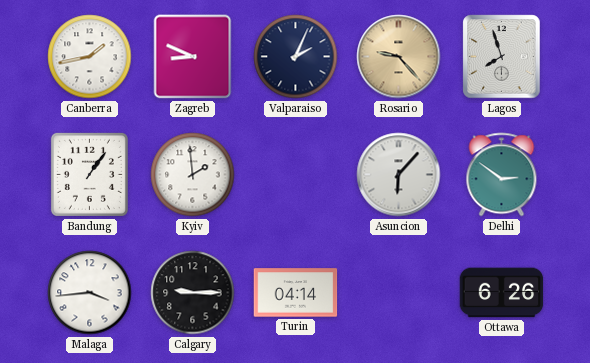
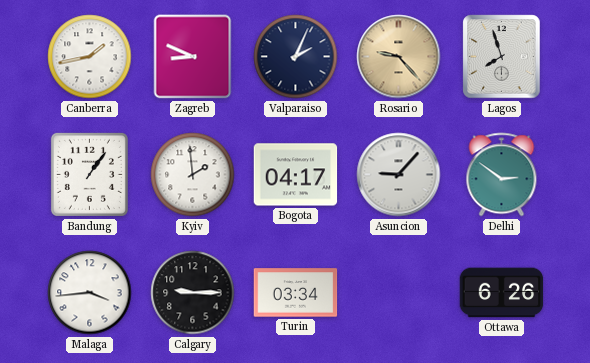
Bogota: none -> 04:17 (296, 175)
Asuncion: 6:07 -> 9:07 (399, 175)
Turin: 04:14 -> 03:34 (296, 293)
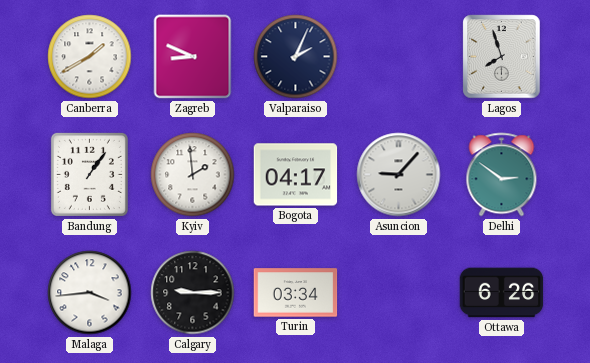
Canberra: 1:43 -> 1:40 (90, 57)
Rosario: 9:23 -> none (399, 57)
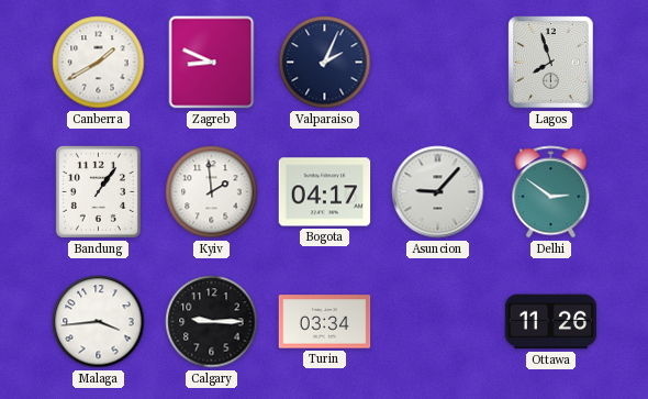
Ottawa: 6:26 -> 11:26 (551, 322)
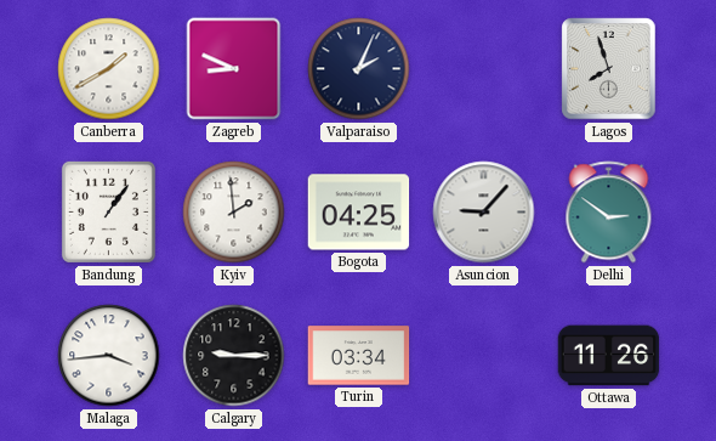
Bogota: 04:17 -> 04:25 (359, 213)
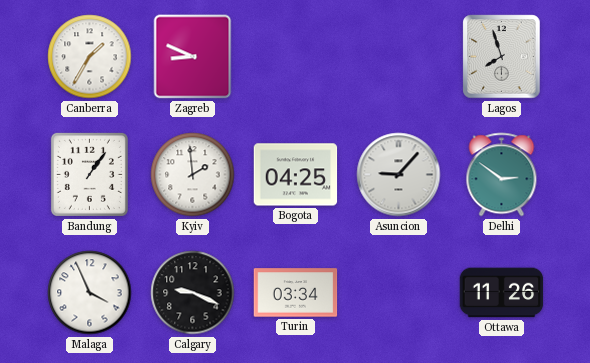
Canberra: 1:40 -> 1:35 (90, 57)
Valparaiso: 2:04 -> none (359, 69)
Malaga: 3:44 -> 3:56 (90, 293)
Calgary: 9:15 -> 9:19 (193, 293)
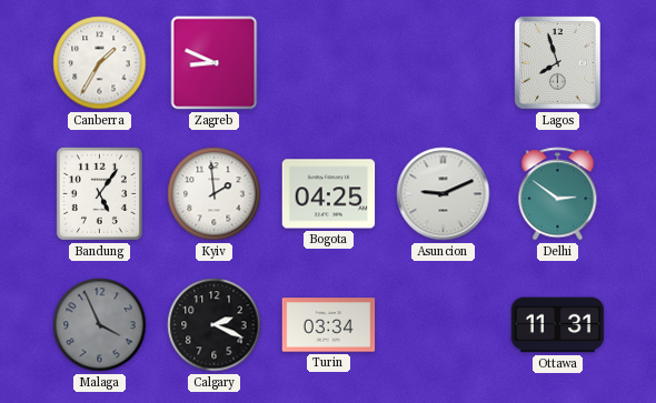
Bandung: 1:06 -> 5:06 (99, 193)
Asuncion: 9:07 -> 9:11 (444, 194)
Malaga dial: white -> grey (100, 325)
Calgary: 9:19 -> 2:19 (215, 325)
Ottawa: 11:26 -> 11:31 (558, 325)
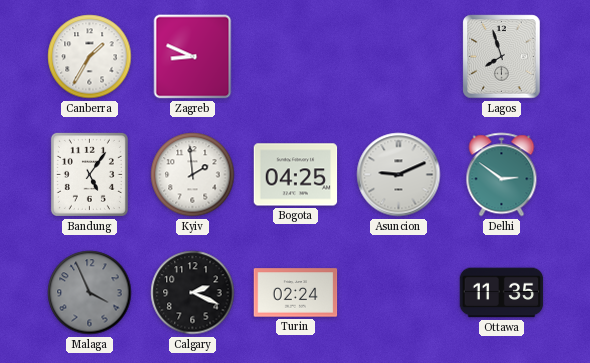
Turin: 03:34 -> 02:24 (296, 293)
Ottawa: 11:31 -> 11:35 (502, 293)
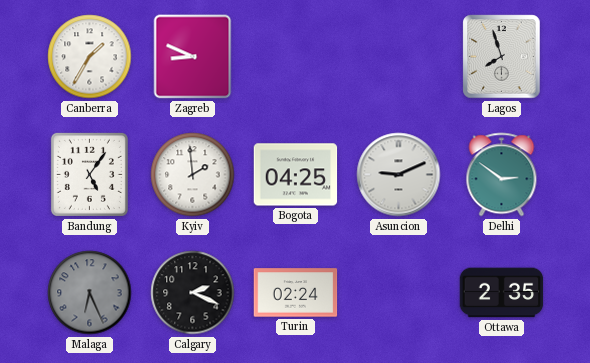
Malaga: 3:56 -> 6:26 (90, 293)
Ottawa: 11:35 -> 2:35 (502, 293)
